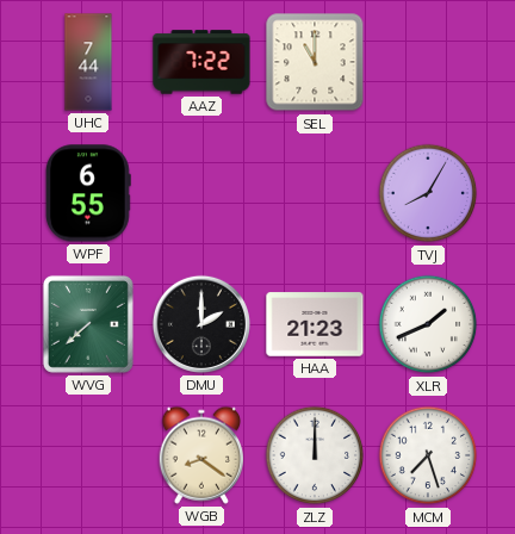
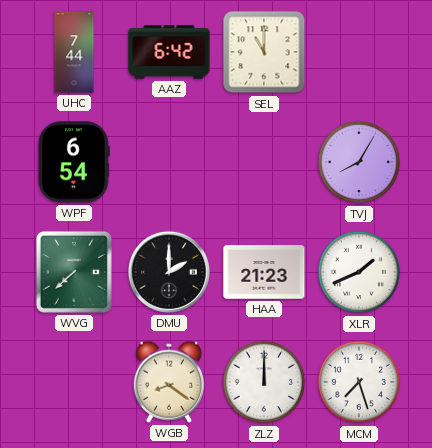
AAZ: 7:22 -> 6:42 (169, 52)
WPF: 6:55 -> 6:54 (74, 162)
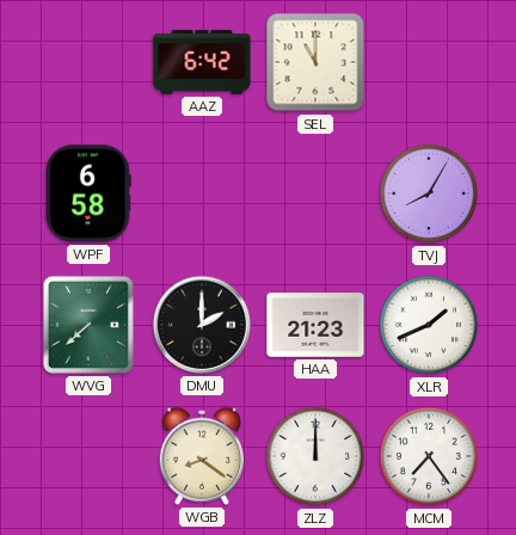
UHC: 7:44 -> none (74, 52)
WPF: 6:54 -> 6:58 (88, 193)
MCM: 7:27 -> 7:24 (429, 456)
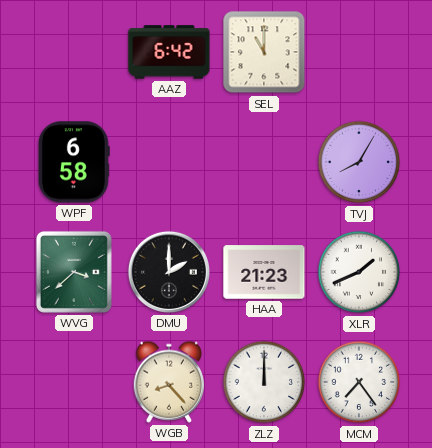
WVG: 7:38 -> 3:38 (74, 272)
WGB: 8:21 -> 8:23 (169, 382)
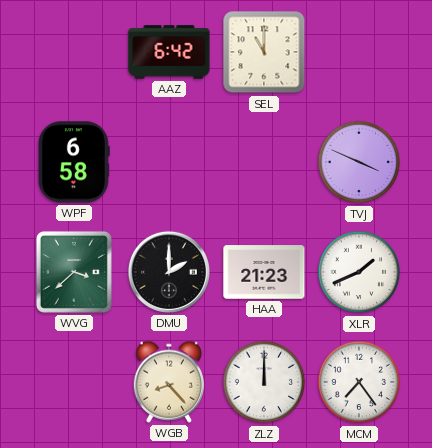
TVJ: 8:05 -> 3:49 (359, 162)
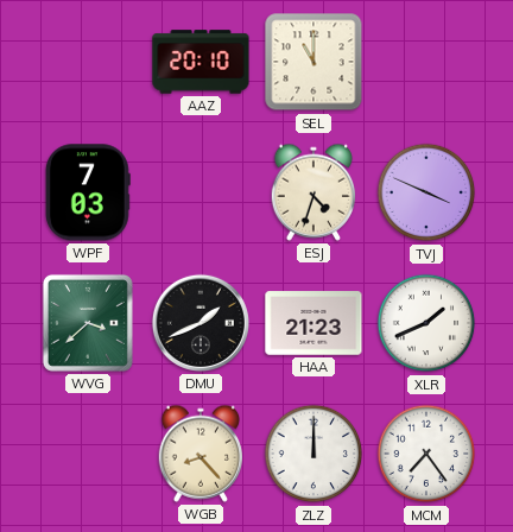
AAZ: 6:42 -> 20:10 (201, 62)
WPF: 6:58 -> 7:03 (88, 192)
ESJ: none -> 4:33 (313, 192)
DMU: 2:00 -> 1:41 (201, 323)
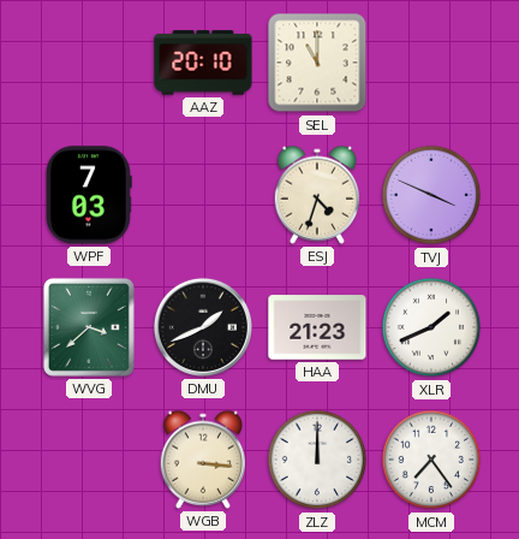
WGB: 8:23 -> 3:16 (203, 460)
